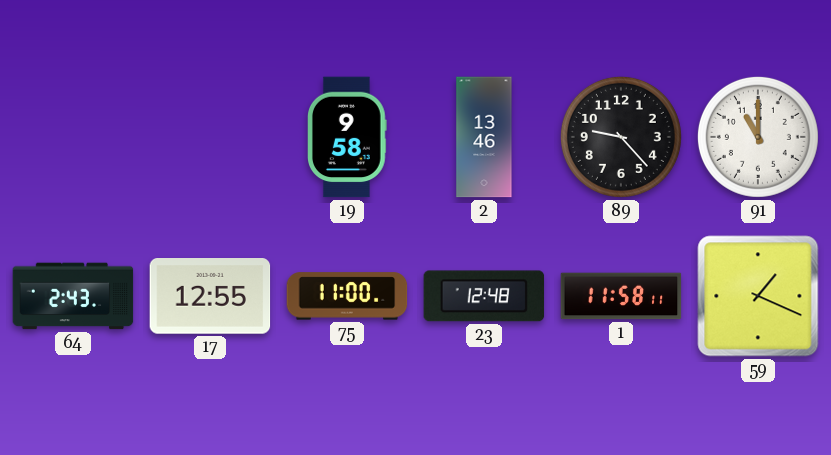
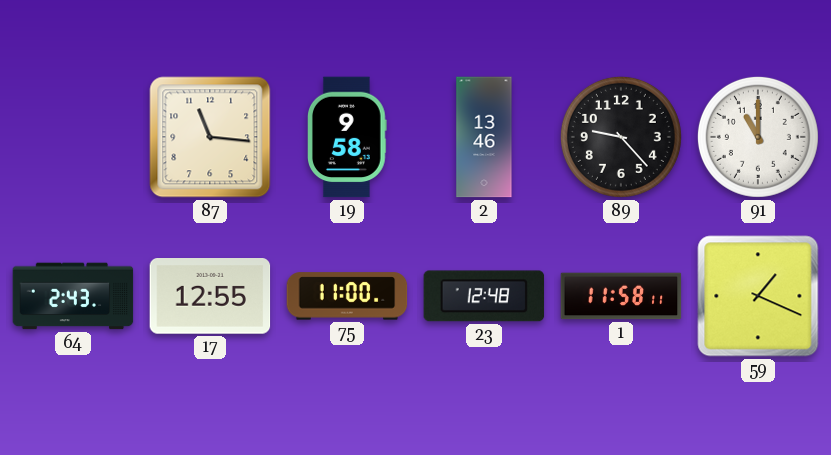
87: none -> 11:16 (210, 137)
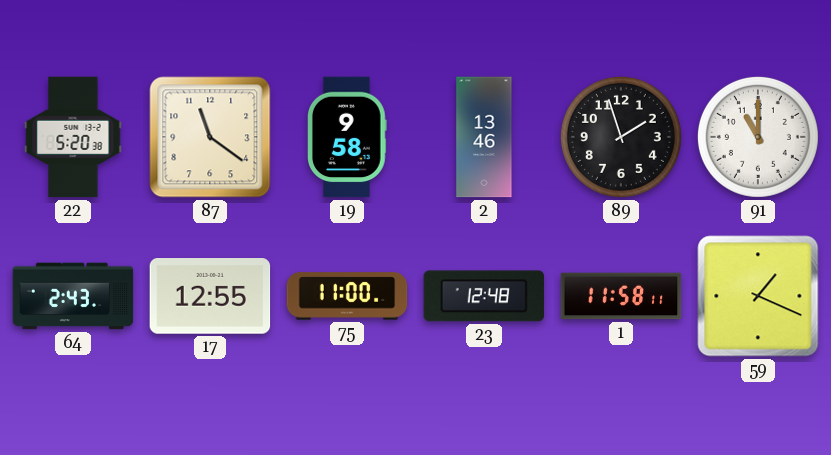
22: none -> 5:20 (73, 137)
87: 11:16 -> 11:21 (210, 137)
89: 9:23 -> 1:57 (621, 137)
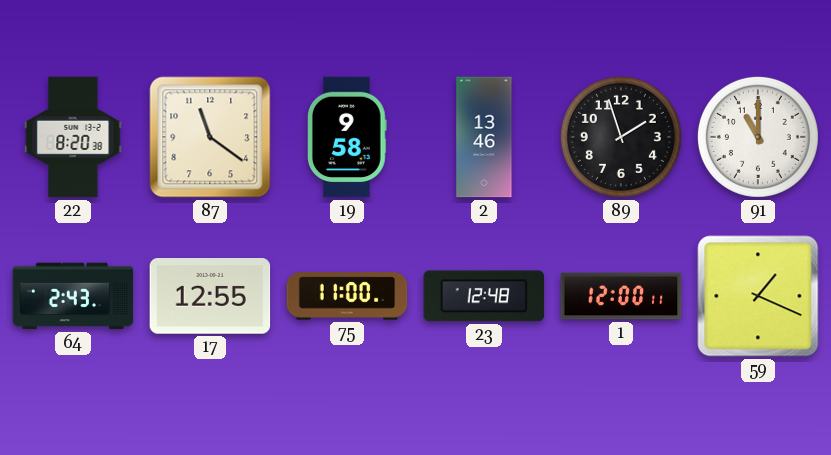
22: 5:20 -> 8:20 (73, 137)
1: 11:58 -> 12:00 (621, 296)
